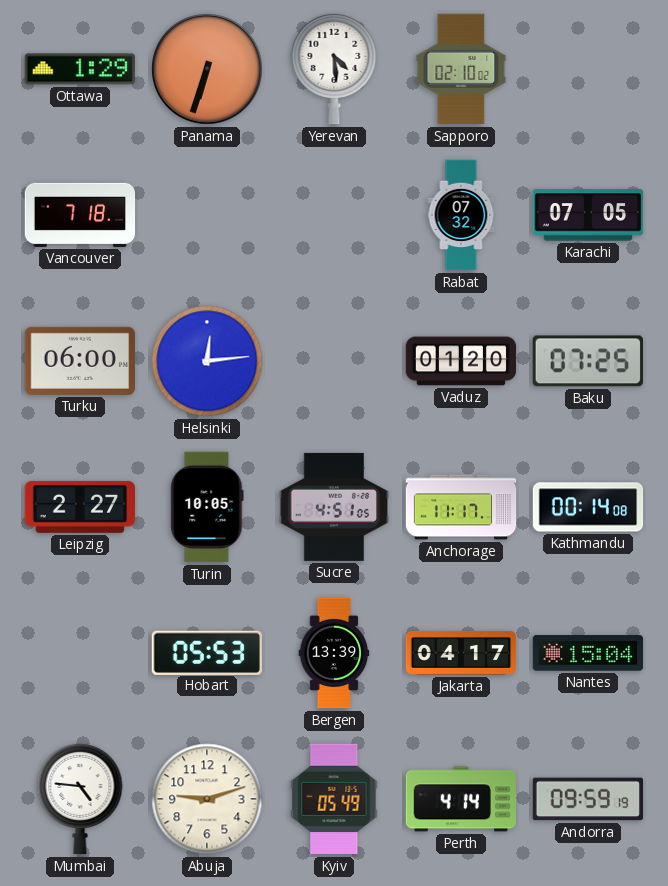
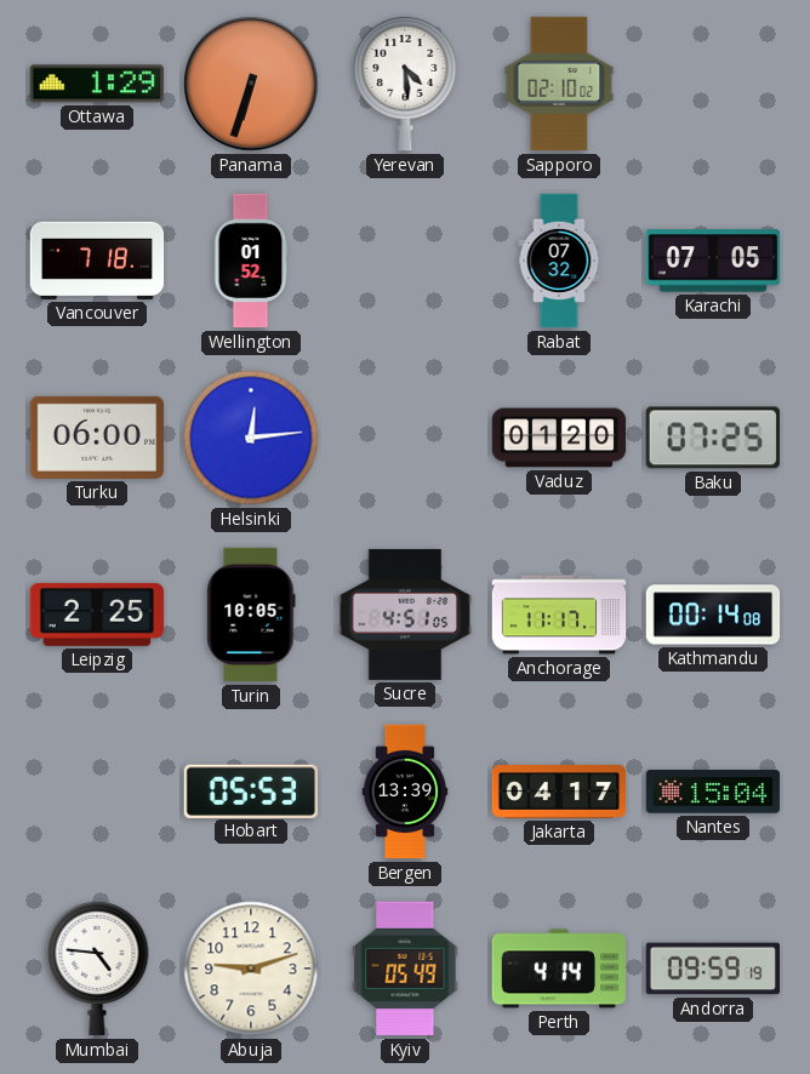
Wellington: none -> 01:52 (251, 261)
Leipzig: 2:27 -> 2:25 (97, 615)
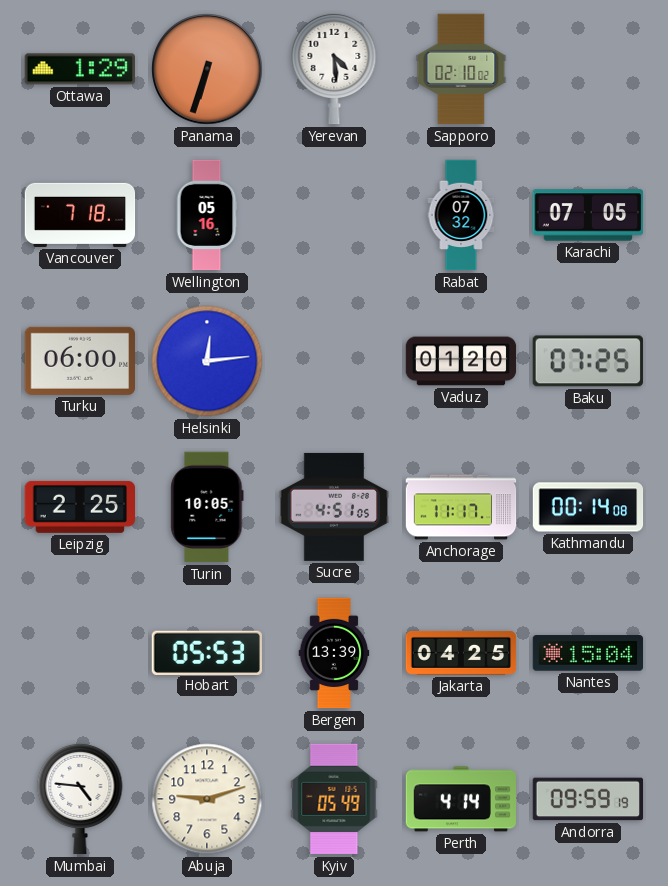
Wellington: 01:52 -> 05:16 (207, 215)
Jakarta: 04:17 -> 04:25 (461, 653)
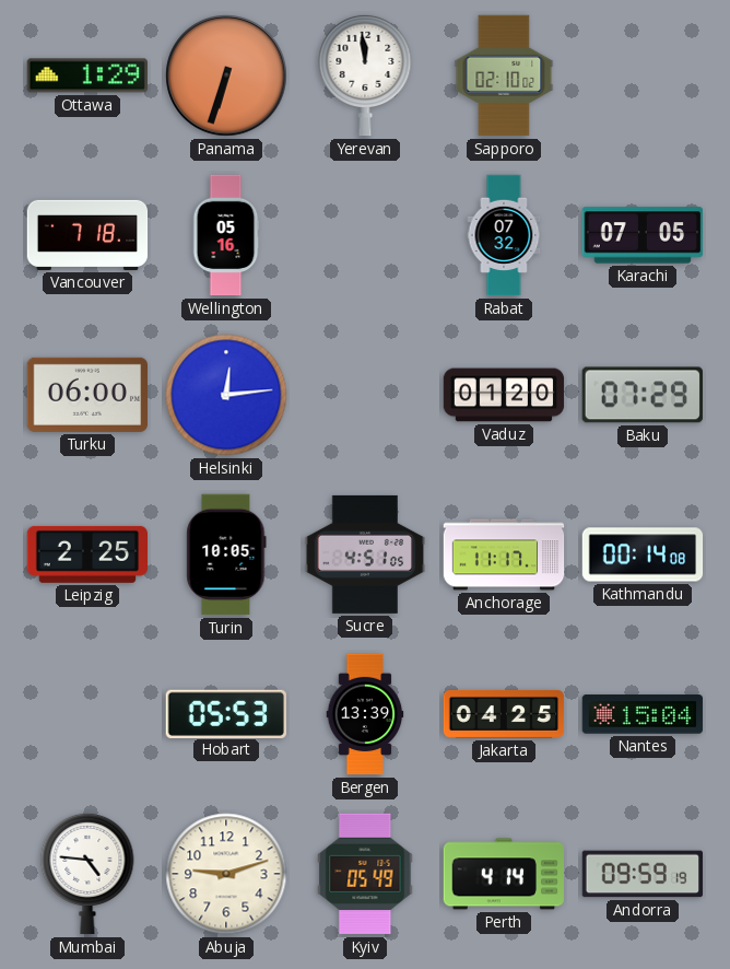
Yerevan: 4:29 -> 11:59 (365, 75)
Baku: 07:25 -> 07:29 (643, 395)
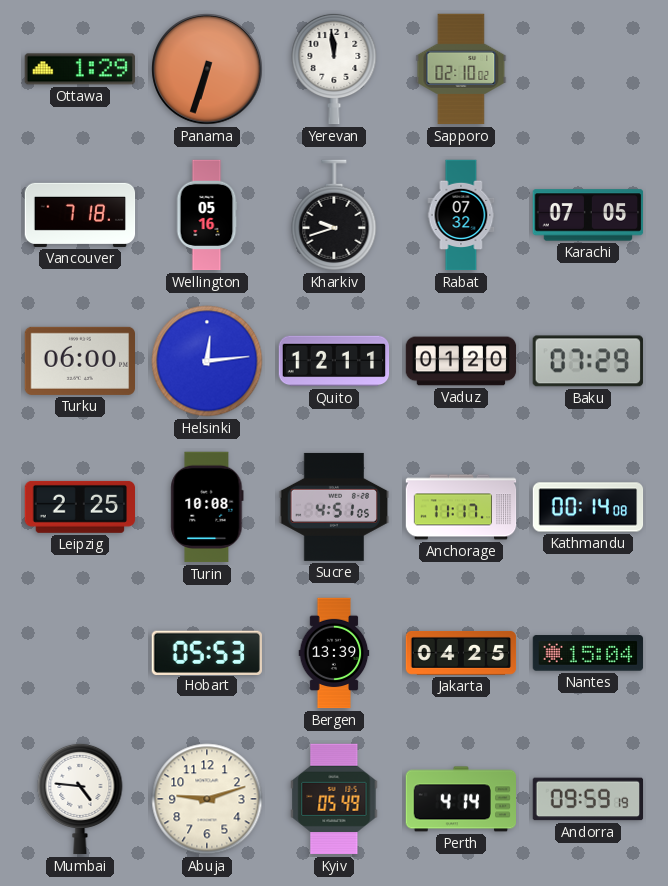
Kharkiv: none -> 9:42 (334, 215)
Quito: none -> 12:11 (334, 361)
Turin: 10:05 -> 10:08 (207, 507)
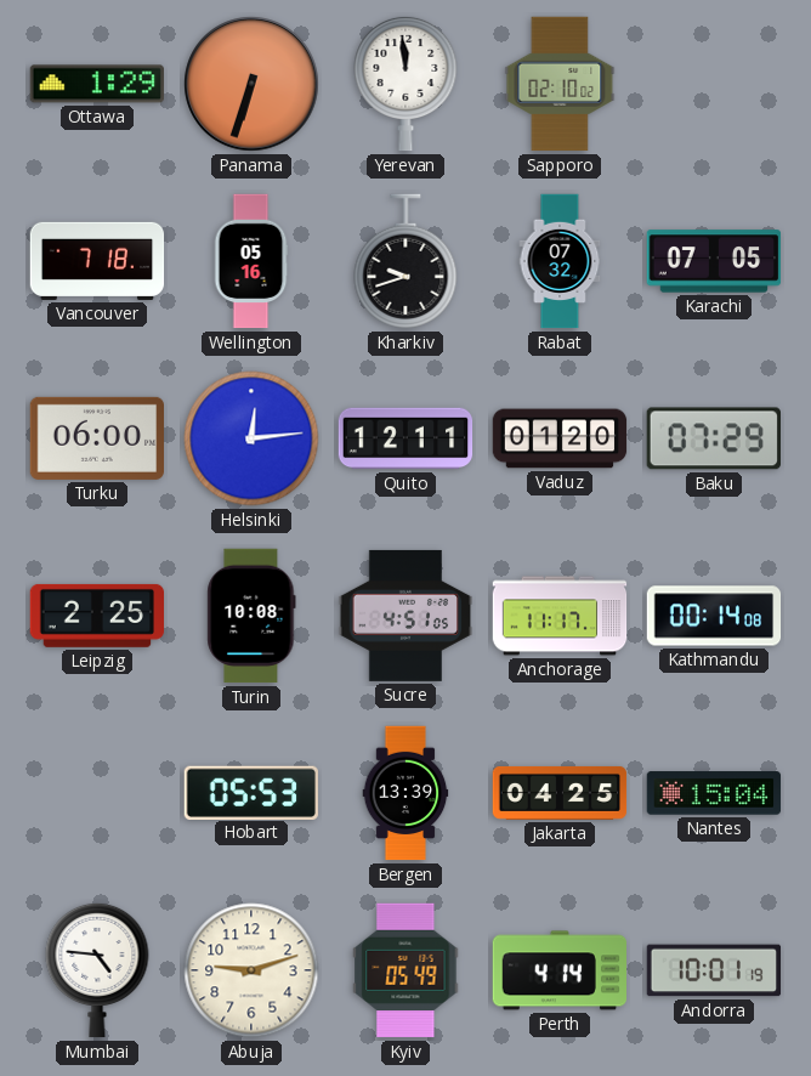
Andorra: 09:59 -> 10:01 (714, 970)
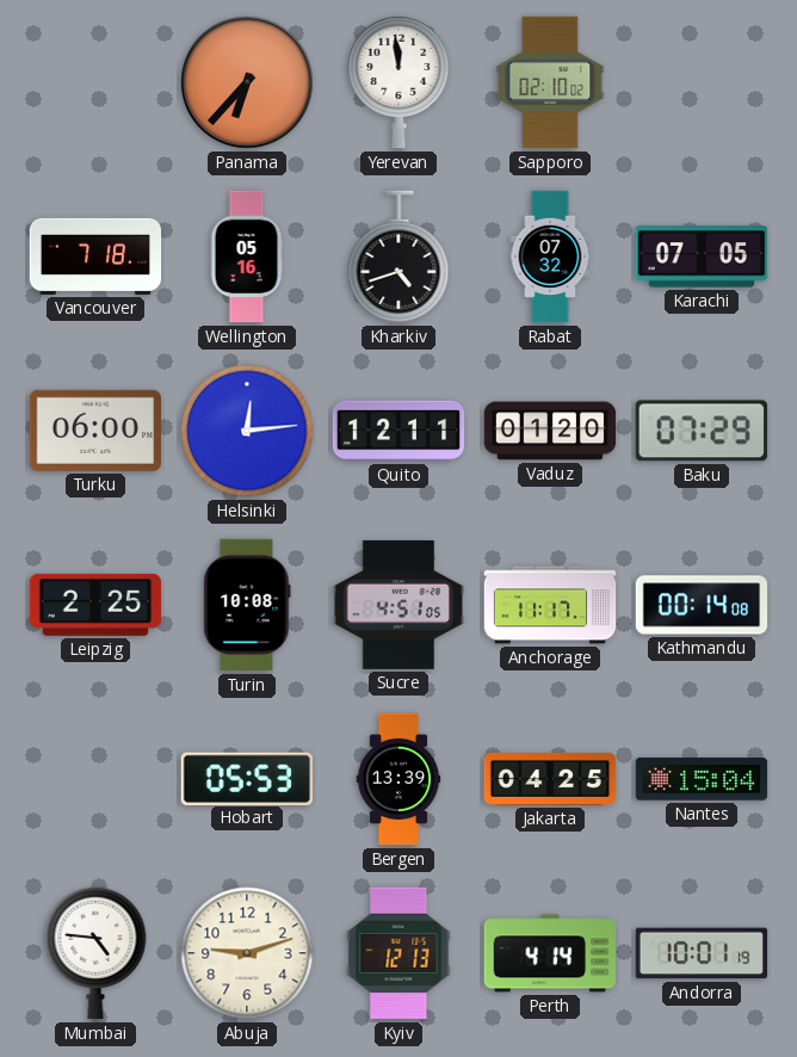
Ottawa: 1:29 -> none (96, 84)
Panama: 6:33 -> 6:37 (247, 82)
Kharkiv: 9:42 -> 4:42 (398, 256)
Kyiv: 05:49 -> 12:13 (398, 953)
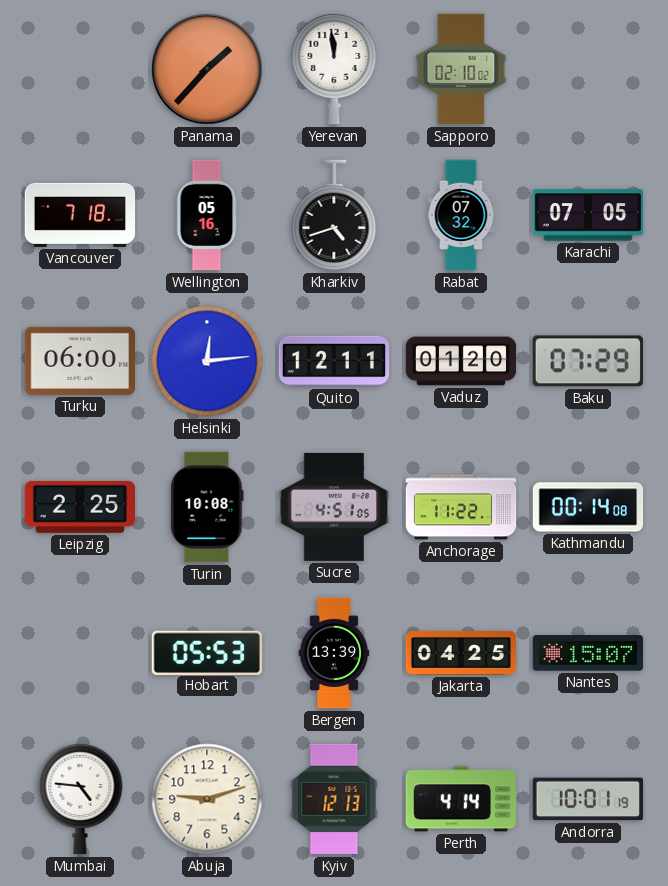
Panama: 6:37 -> 1:37 (207, 69)
Anchorage: 11:17 -> 11:22 (461, 507)
Nantes: 15:04 -> 15:07 (588, 653)
